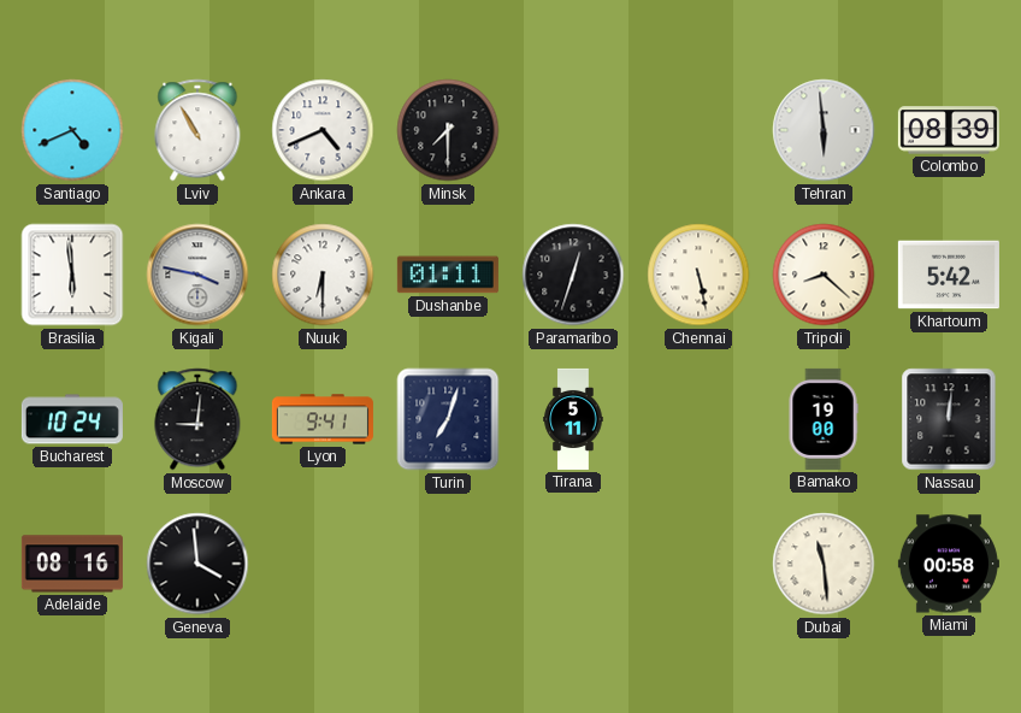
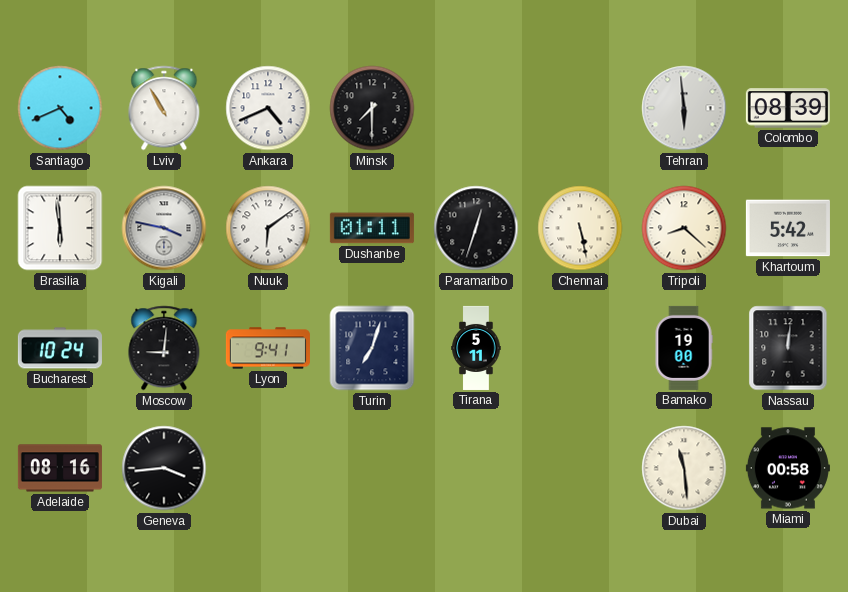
Nuuk: 6:30 -> 6:09 (268, 228)
Geneva: 3:59 -> 3:44 (164, 468)
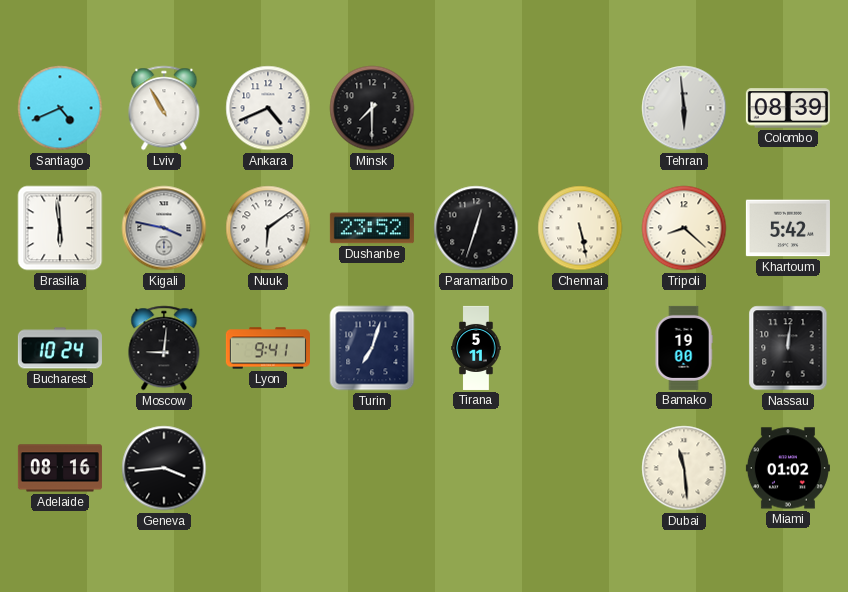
Dushanbe: 01:11 -> 23:52 (372, 228)
Miami: 00:58 -> 01:02 (788, 468)
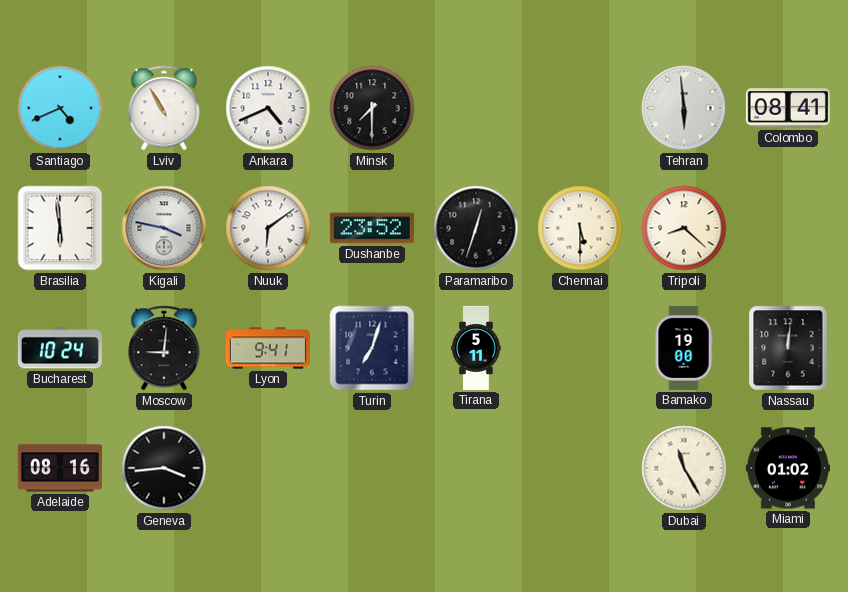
Colombo: 08:39 -> 08:41 (788, 108)
Chennai: 5:28 -> 5:30 (580, 228)
Khartoum: 5:42 -> none (788, 228)
Dubai: 11:29 -> 11:25 (684, 468)
